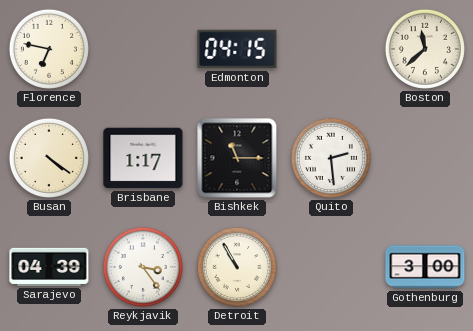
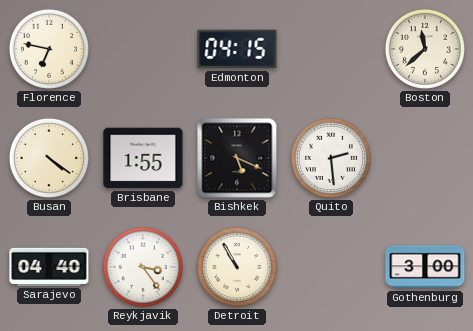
Brisbane: 1:17 -> 1:55 (143, 158)
Bishkek: 11:15 -> 5:19 (237, 158)
Sarajevo: 04:39 -> 04:40 (49, 267)
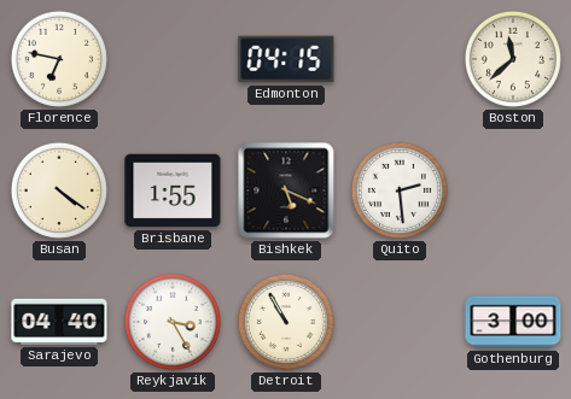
Reykjavik: 3:24 -> 3:25 (173, 322)
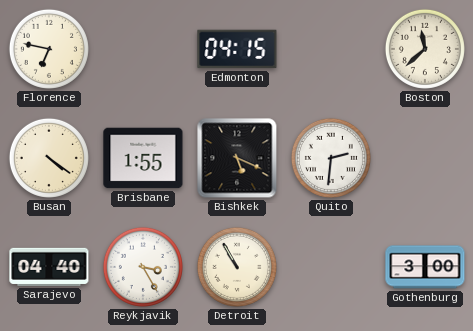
Quito: 2:29 -> 2:31 (331, 158)
